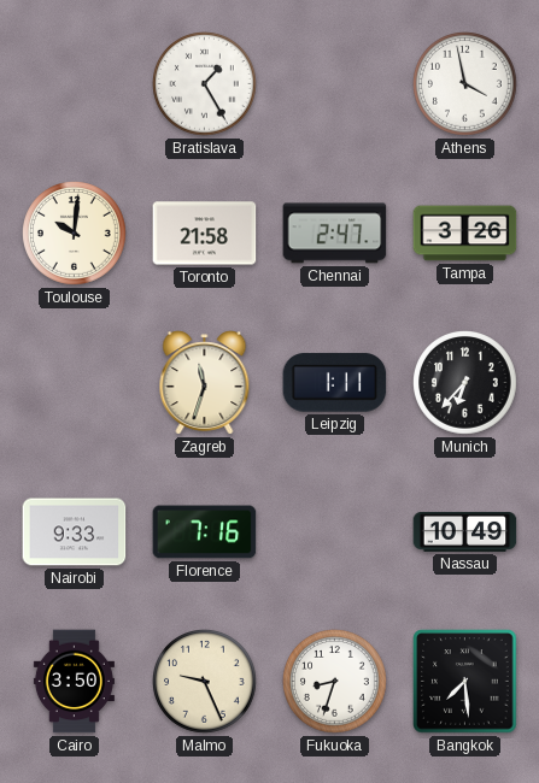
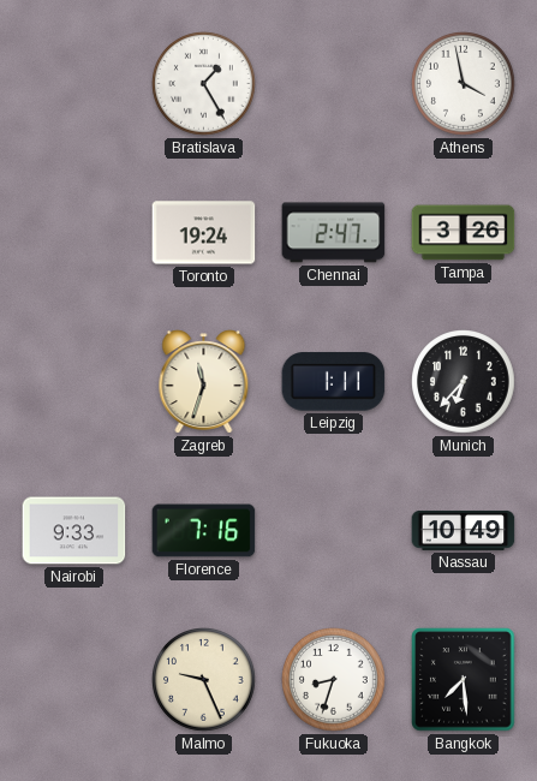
Toulouse: 10:01 -> none (75, 234)
Toronto: 21:58 -> 19:24 (204, 233)
Cairo: 3:50 -> none (74, 682)
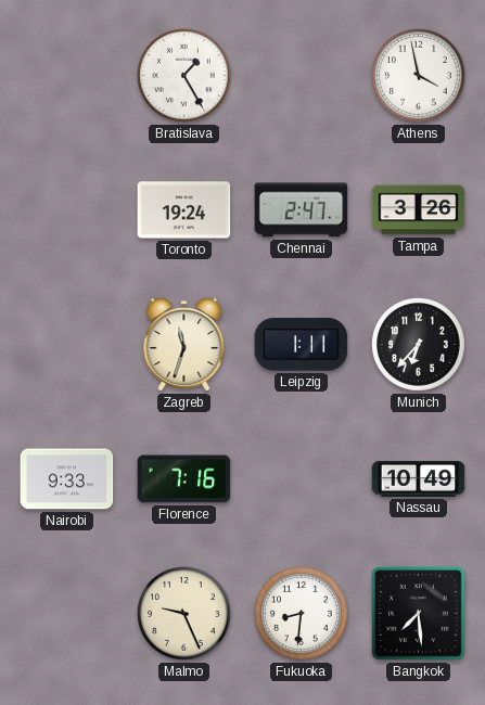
Fukuoka: 8:33 -> 8:31 (302, 614)
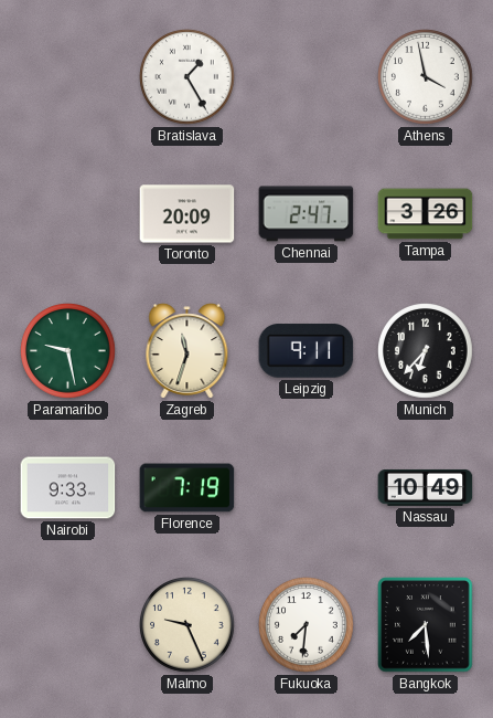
Toronto: 19:24 -> 20:09 (187, 214)
Paramaribo: none -> 9:28 (68, 351)
Leipzig: 1:11 -> 9:11 (307, 351)
Florence: 7:16 -> 7:19 (187, 488)
Fukuoka: 8:31 -> 7:31 (307, 625)
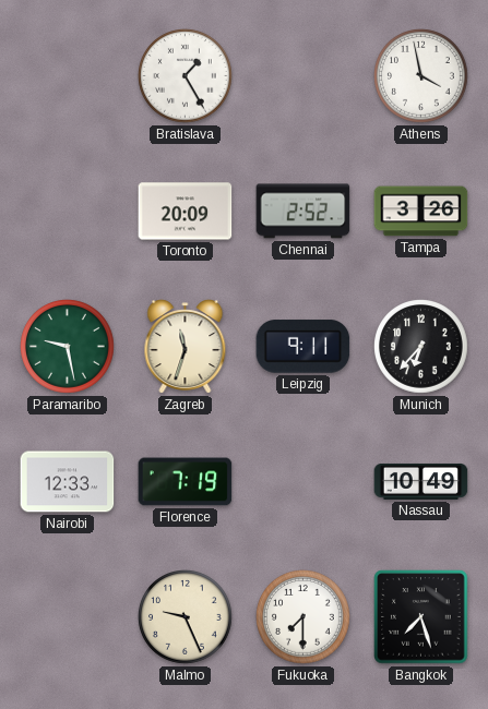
Chennai: 2:47 -> 2:52 (303, 212)
Nairobi: 9:33 -> 12:33 (68, 482)
Fukuoka: 7:31 -> 7:30 (303, 617)
Bangkok: 7:29 -> 7:27 (421, 617)
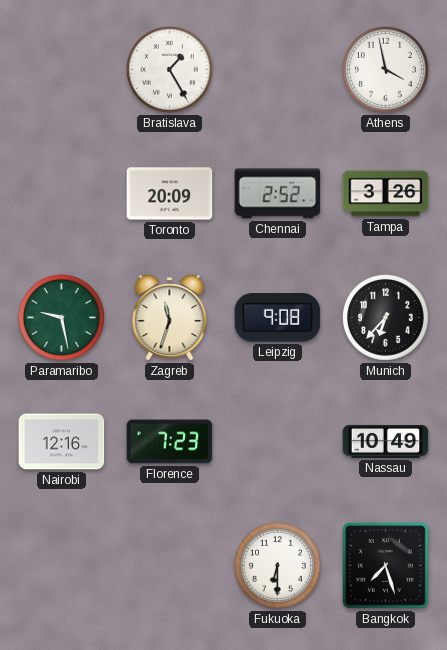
Leipzig: 9:11 -> 9:08 (278, 318)
Nairobi: 12:33 -> 12:16 (62, 442)
Florence: 7:19 -> 7:23 (170, 442)
Malmo: 9:26 -> none (186, 617)
Fukuoka: 7:30 -> 6:30 (278, 566)
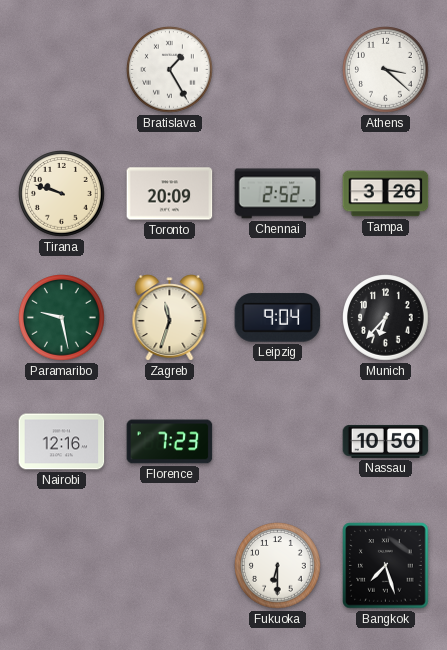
Athens: 3:58 -> 3:22 (386, 70)
Tirana: none -> 9:48 (62, 194)
Leipzig: 9:08 -> 9:04 (278, 318)
Nassau: 10:49 -> 10:50 (386, 441)
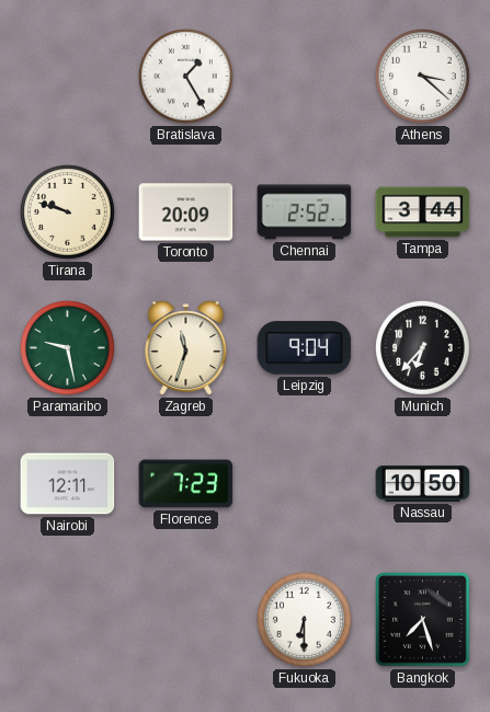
Tampa: 3:26 -> 3:44 (423, 213)
Nairobi: 12:16 -> 12:11 (68, 484)
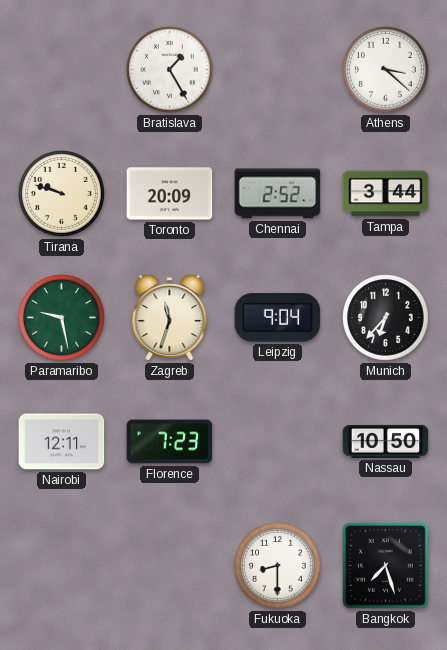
Fukuoka: 6:30 -> 8:30 (278, 566)
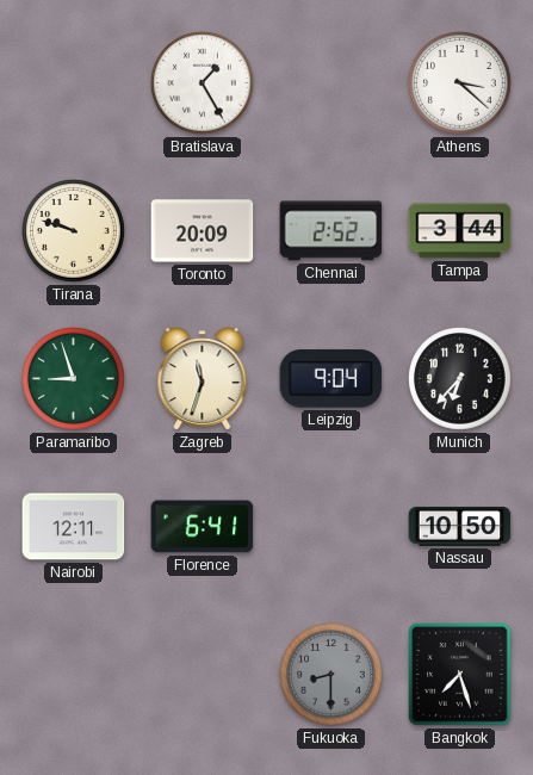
Paramaribo: 9:28 -> 8:57 (74, 379)
Florence: 7:23 -> 6:41 (203, 527)
Fukuoka dial: white -> grey (331, 675)
